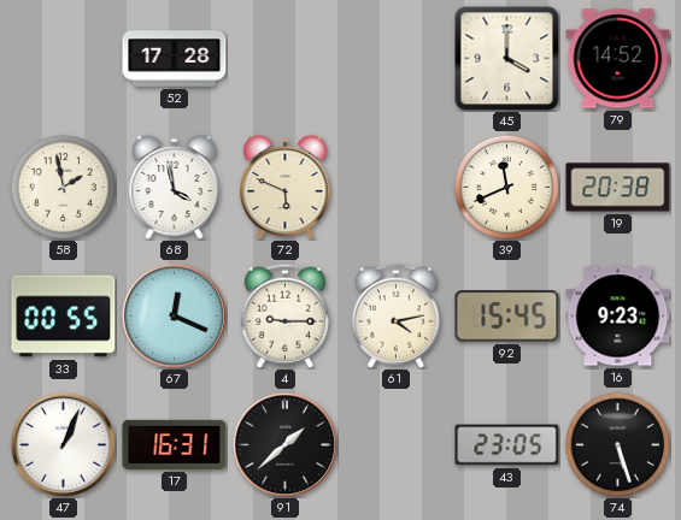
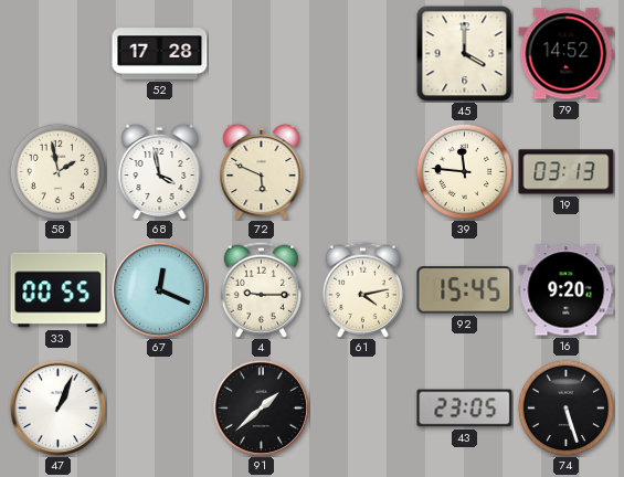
39: 11:41 -> 11:46 (464, 171)
19: 20:38 -> 03:13 (567, 172)
16: 9:23 -> 9:20 (567, 290)
17: 16:31 -> none (175, 444)
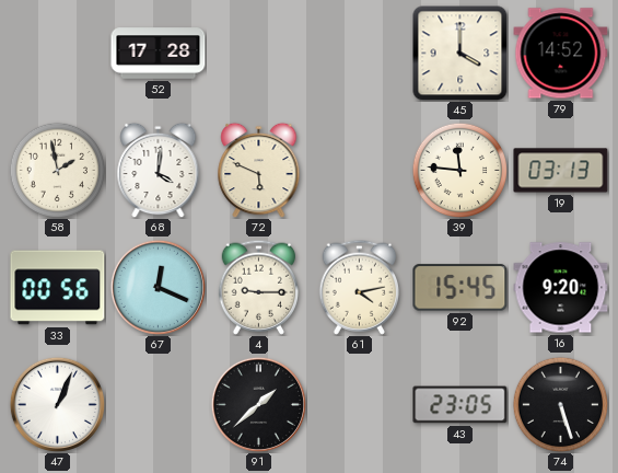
68: 3:58 -> 4:01 (159, 170)
33: 00:55 -> 00:56 (58, 288)
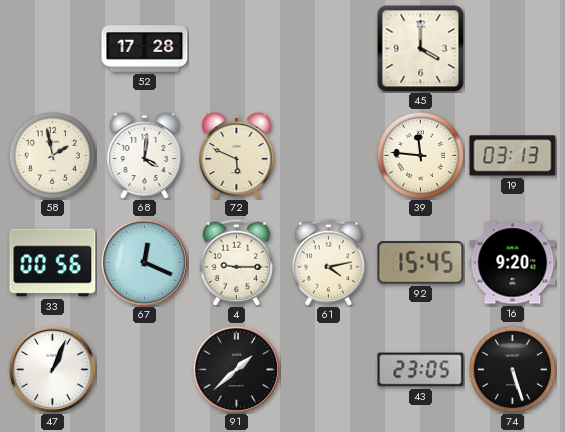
79: 14:52 -> none (561, 54)
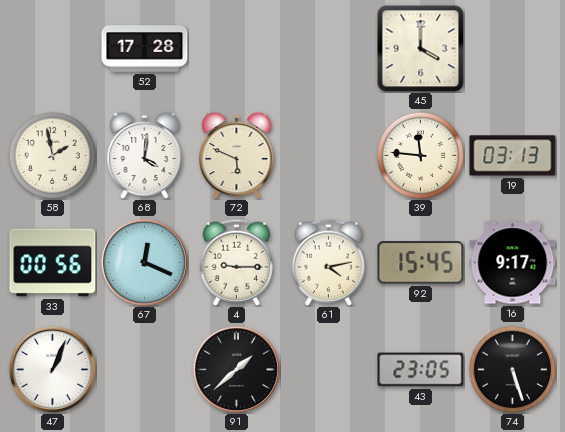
16: 9:20 -> 9:17 (513, 263)
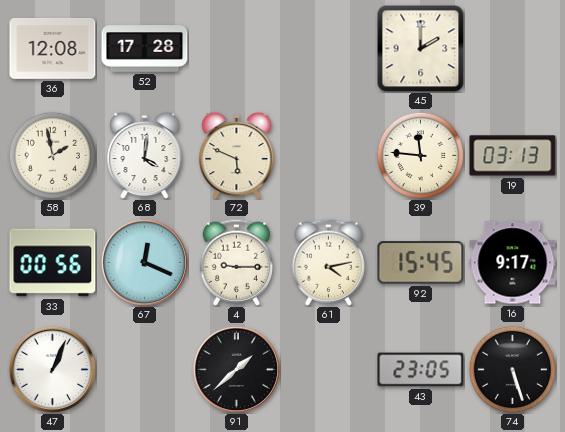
36: none -> 12:08 (53, 48)
45: 4:00 -> 2:00 (421, 49)
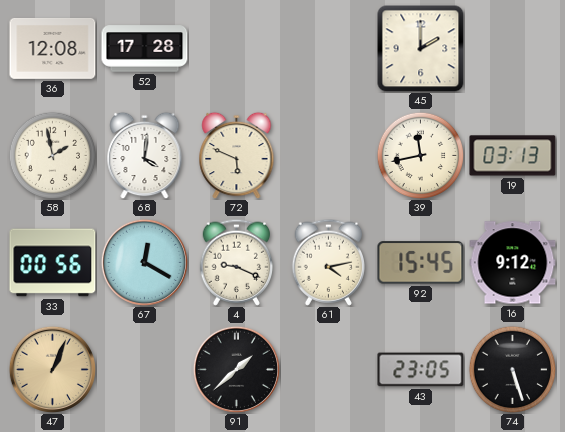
39: 11:46 -> 11:43 (420, 155)
67: 12:19 -> 12:20 (144, 262)
4: 9:15 -> 9:19 (236, 262)
16: 9:17 -> 9:12 (513, 263)
47 dial: white -> champagne (52, 369)
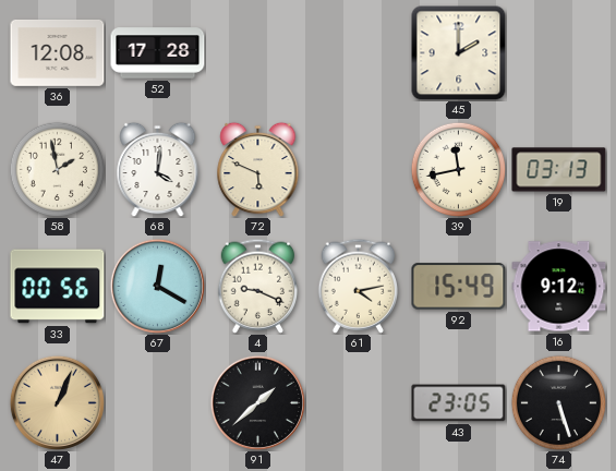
92: 15:45 -> 15:49 (459, 287)
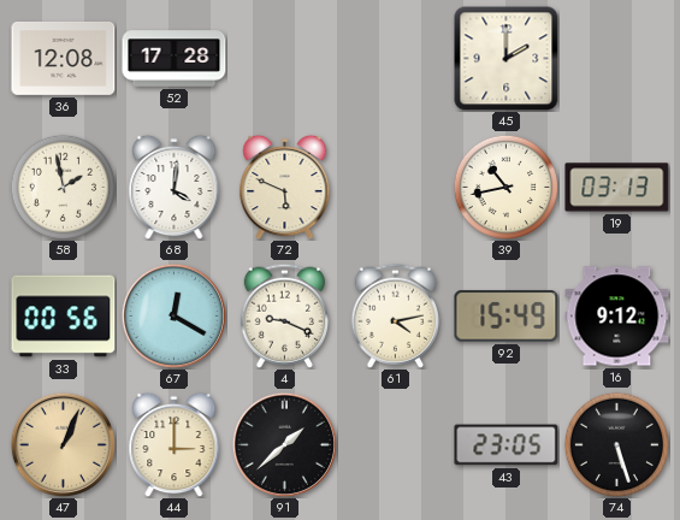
39: 11:43 -> 10:43 (505, 187)
44: none -> 3:00 (175, 444)
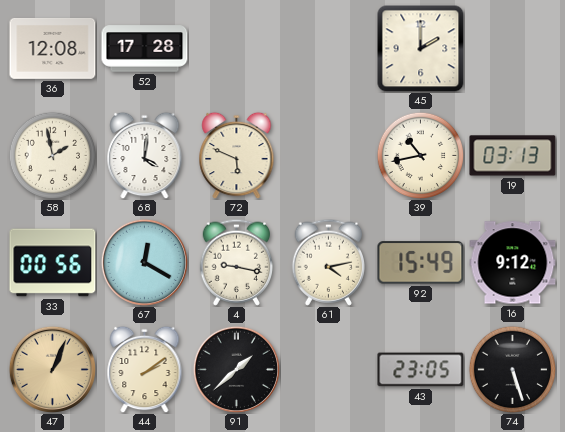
4: 9:19 -> 9:17 (236, 262)
44: 3:00 -> 2:09 (145, 369)
